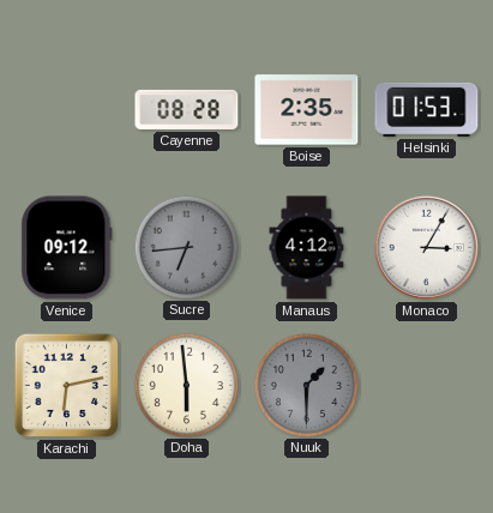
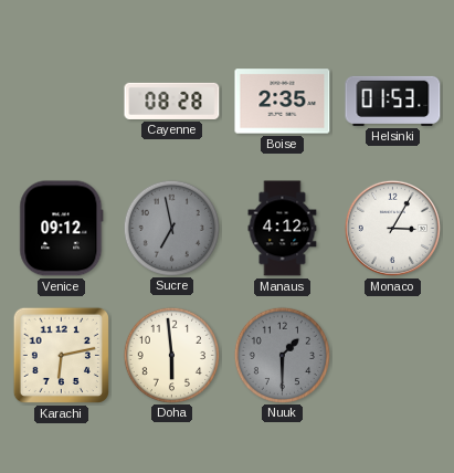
Sucre: 6:44 -> 6:58 (171, 228)
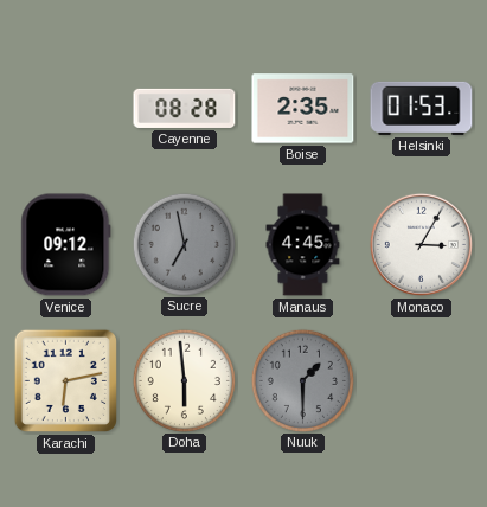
Manaus: 4:12 -> 4:45 (303, 245)
